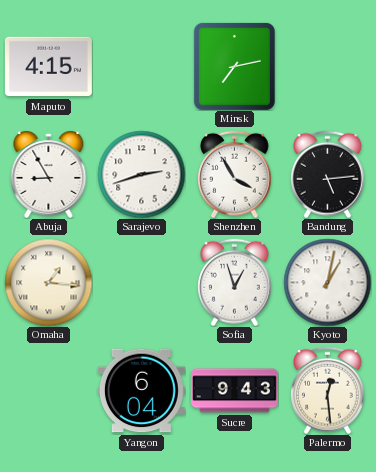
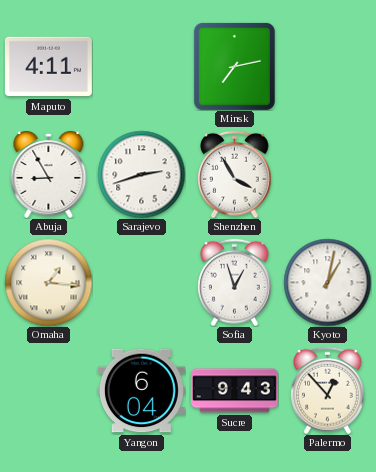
Maputo: 4:15 -> 4:11 (48, 67)
Bandung: 5:14 -> none (328, 174)
Palermo: 12:29 -> 12:53 (328, 390)
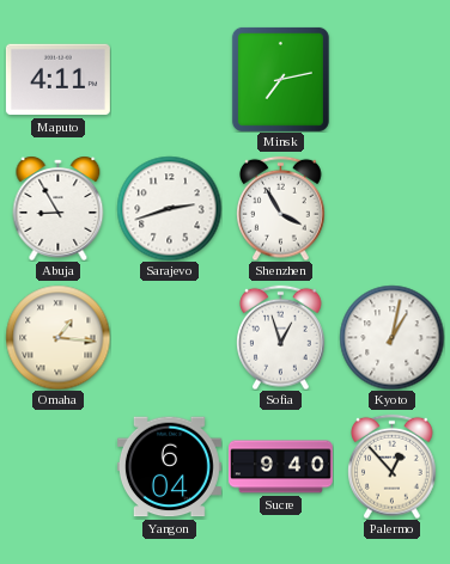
Sucre: 9:43 -> 9:40 (280, 467)
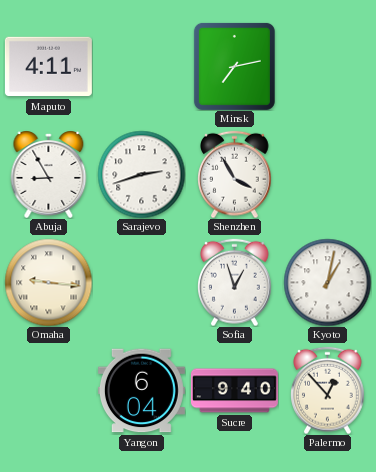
Omaha: 1:16 -> 9:16 (48, 282)
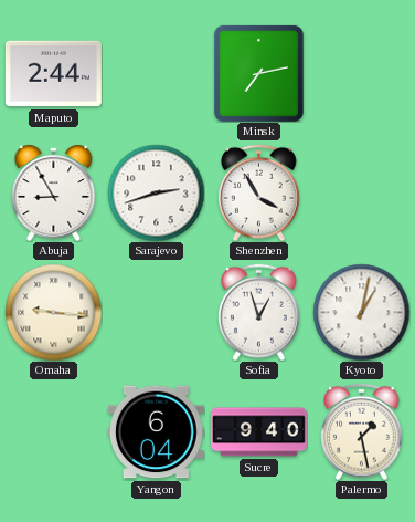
Maputo: 4:11 -> 2:44 (53, 74)
Palermo: 12:53 -> 1:28 (362, 431)
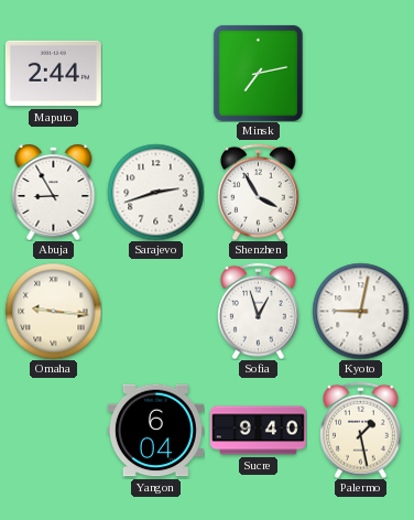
Kyoto: 1:02 -> 9:02 (360, 311)
